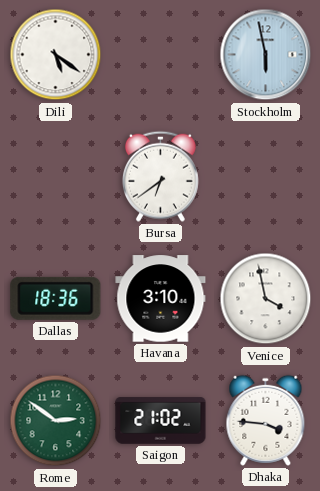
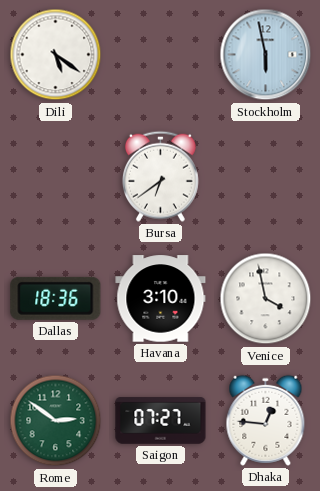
Saigon: 21:02 -> 07:27 (161, 421)
Dhaka: 3:46 -> 12:46 (266, 420)
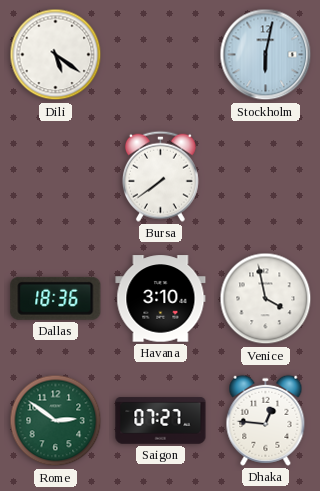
Stockholm: 5:58 -> 6:02 (266, 55)
Bursa: 6:39 -> 7:39 (160, 176)
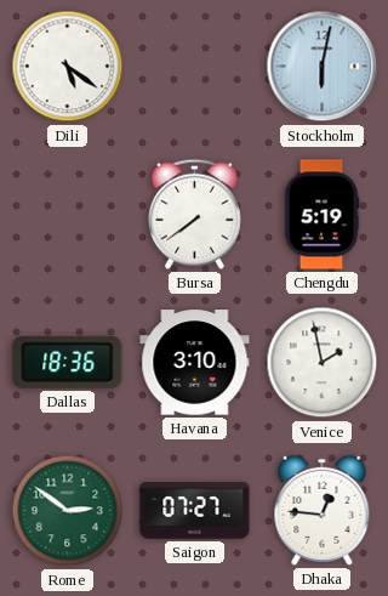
Chengdu: none -> 5:19 (321, 215)
Venice: 3:58 -> 1:58 (323, 363)
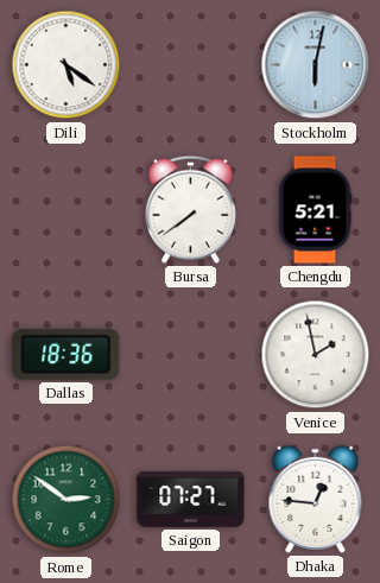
Chengdu: 5:19 -> 5:21 (315, 210)
Havana: 3:10 -> none (195, 363)
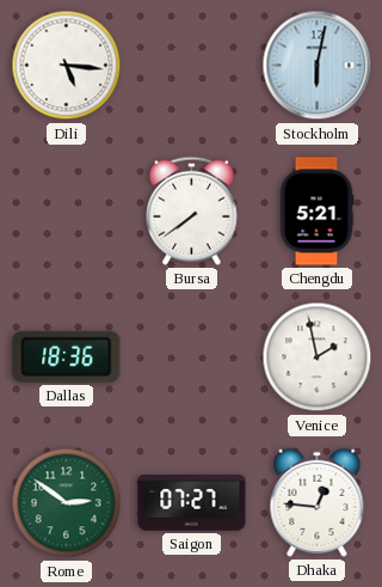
Dili: 5:21 -> 5:16 (67, 66)
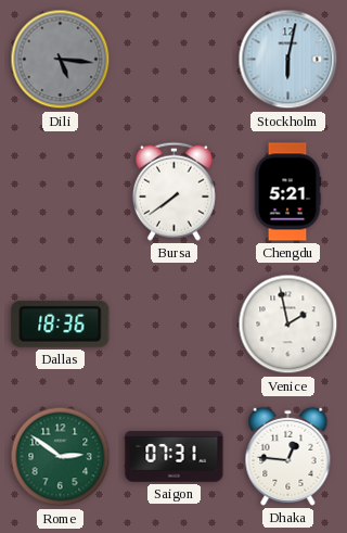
Dili dial: white -> grey (61, 60)
Saigon: 07:27 -> 07:31 (175, 457)
